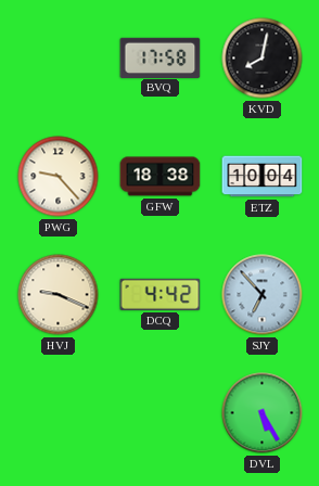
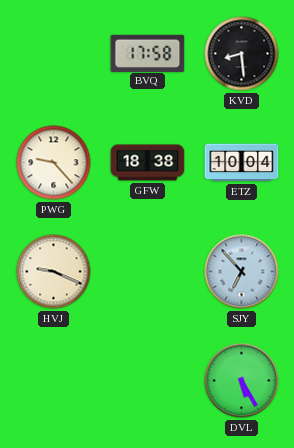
KVD: 8:02 -> 8:29 (242, 54)
DCQ: 4:42 -> none (161, 294)
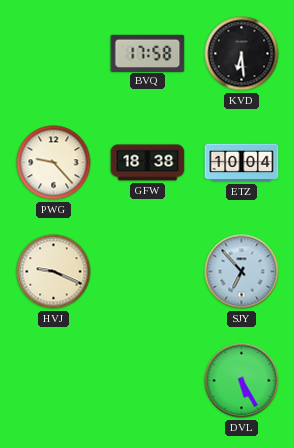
KVD: 8:29 -> 6:29 (242, 54)
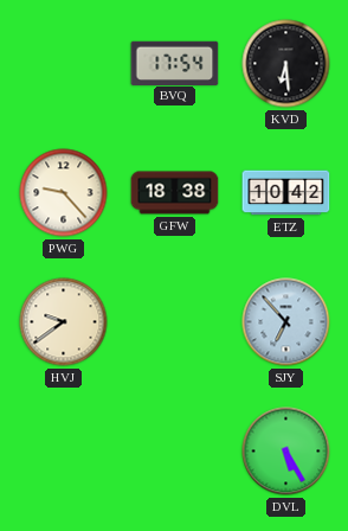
BVQ: 17:58 -> 17:54 (175, 63)
ETZ: 10:04 -> 10:42 (286, 193)
HVJ: 9:19 -> 9:39 (64, 322)
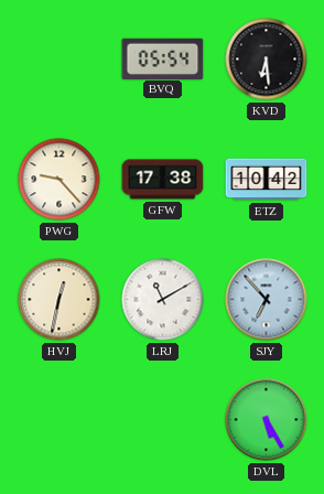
BVQ: 17:54 -> 05:54 (163, 58)
GFW: 18:38 -> 17:38 (163, 180)
HVJ: 9:39 -> 12:32 (60, 300)
LRJ: none -> 11:10 (163, 300)
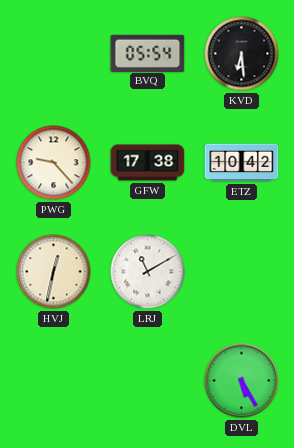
SJY: 6:53 -> none (267, 300)
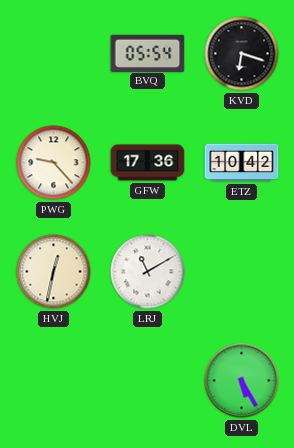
KVD: 6:29 -> 6:18 (242, 54)
GFW: 17:38 -> 17:36 (148, 163)
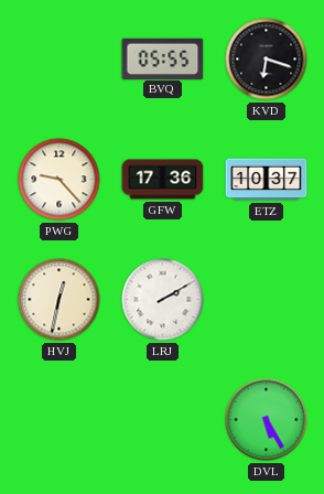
BVQ: 05:54 -> 05:55 (163, 58)
ETZ: 10:42 -> 10:37 (267, 180)
LRJ: 11:10 -> 2:10 (163, 300)
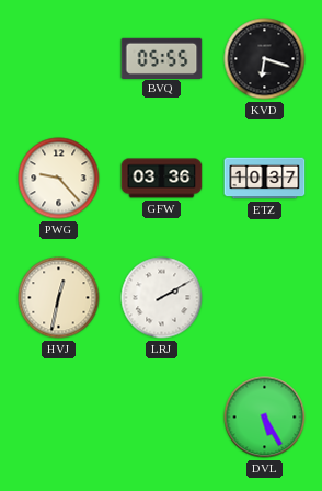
GFW: 17:36 -> 03:36 (162, 179)
